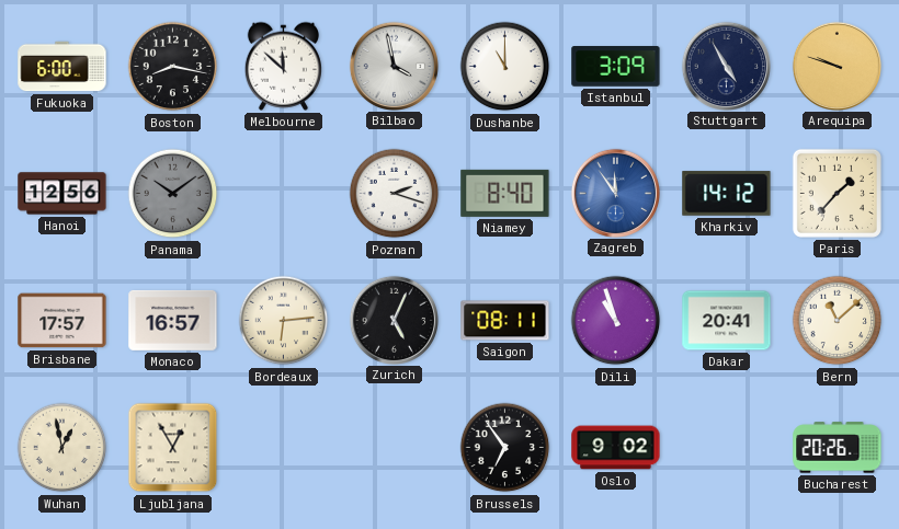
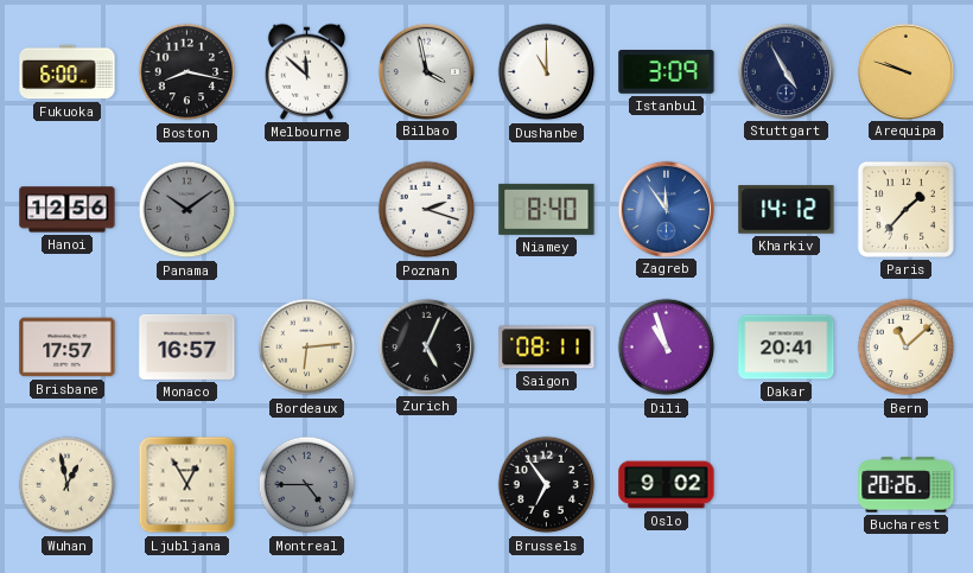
Montreal: none -> 4:45 (307, 485)
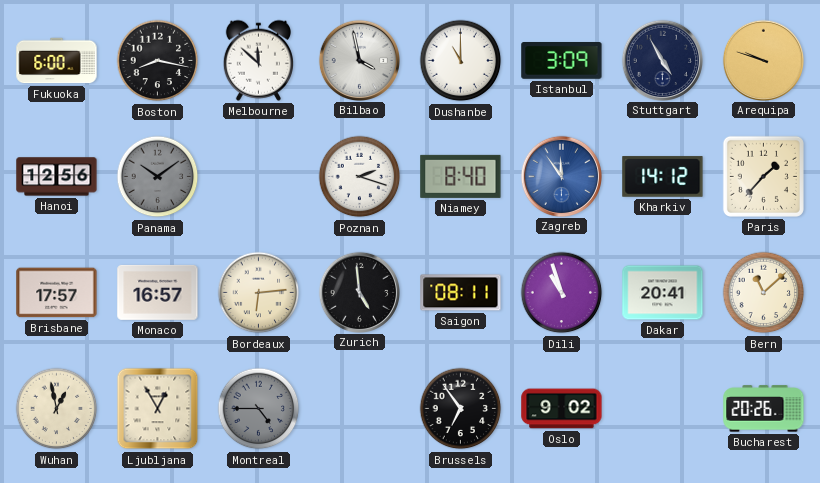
Zurich: 5:04 -> 4:59 (359, 292)
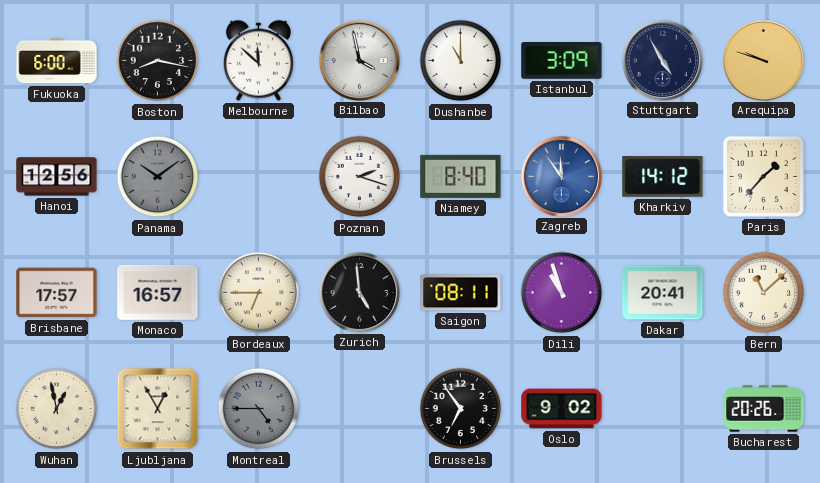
Bordeaux: 6:14 -> 6:45 (259, 293)
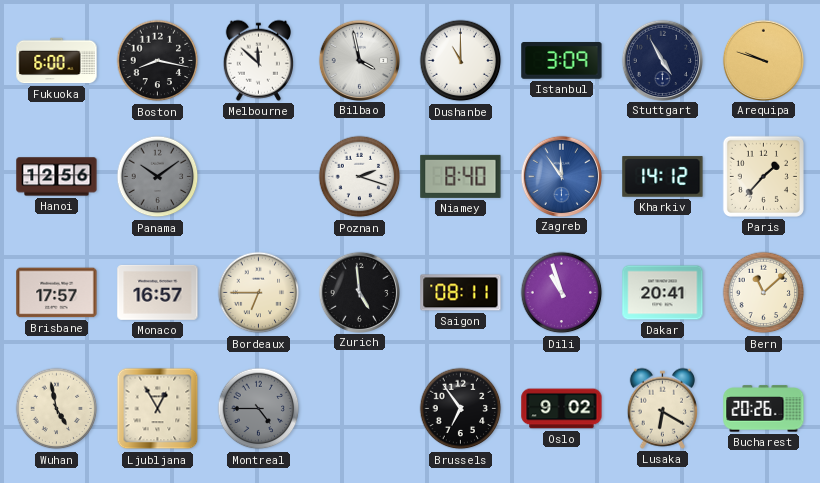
Wuhan: 12:58 -> 4:58 (57, 409)
Lusaka: none -> 6:20 (662, 408)
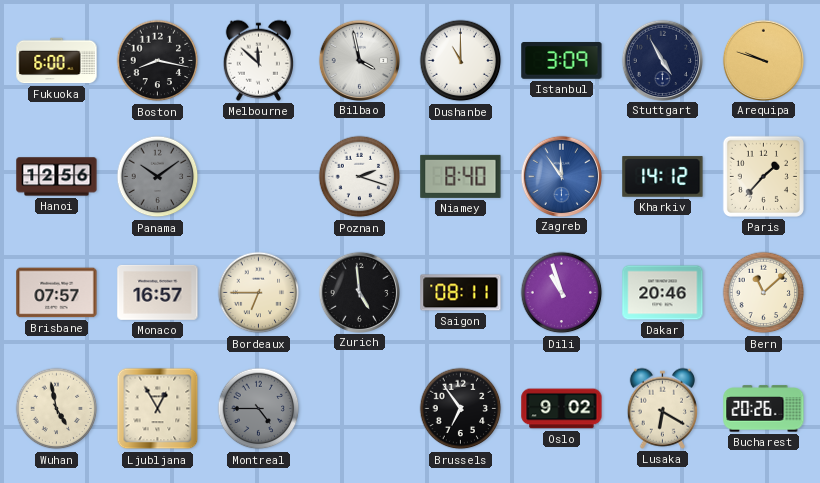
Brisbane: 17:57 -> 07:57 (57, 293)
Dakar: 20:41 -> 20:46 (663, 293)
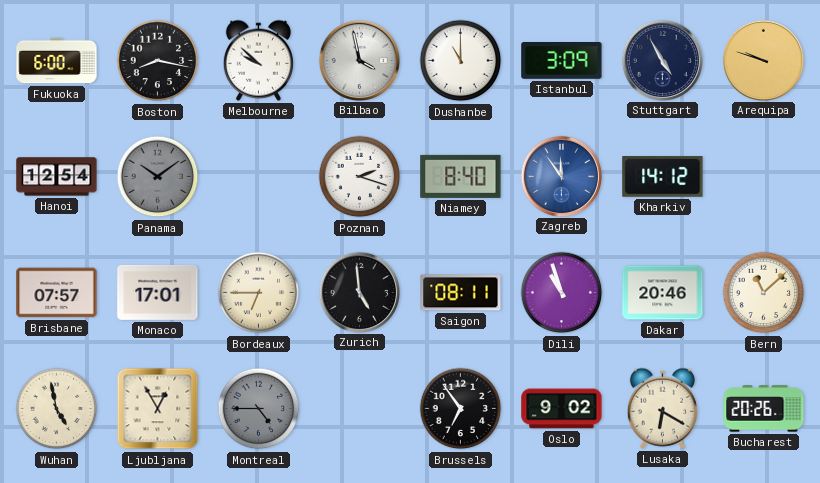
Melbourne: 11:52 -> 9:52 (258, 60)
Hanoi: 12:56 -> 12:54 (57, 177)
Paris: 1:37 -> none (763, 176)
Monaco: 16:57 -> 17:01 (158, 292)
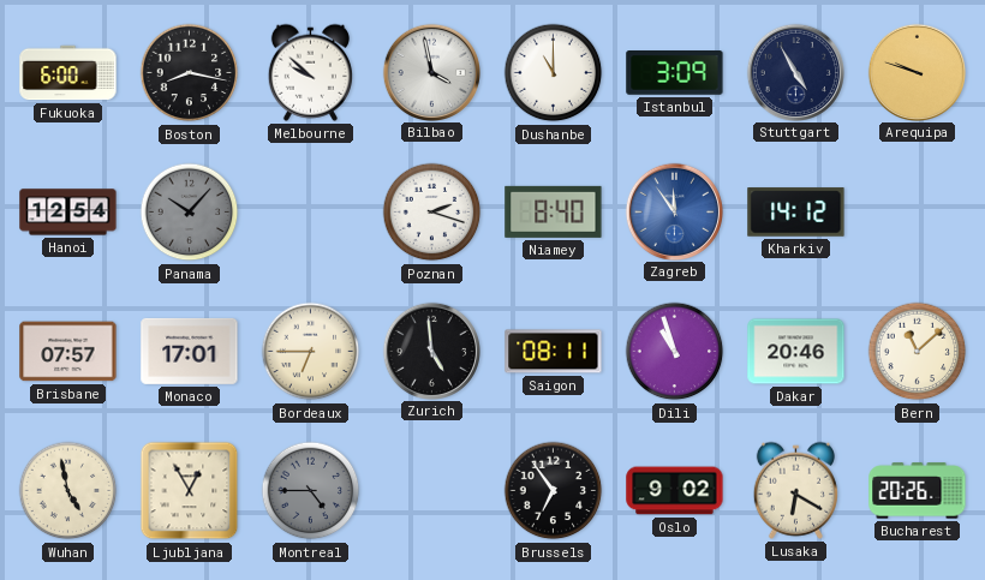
Panama: 10:09 -> 10:07 (190, 213)
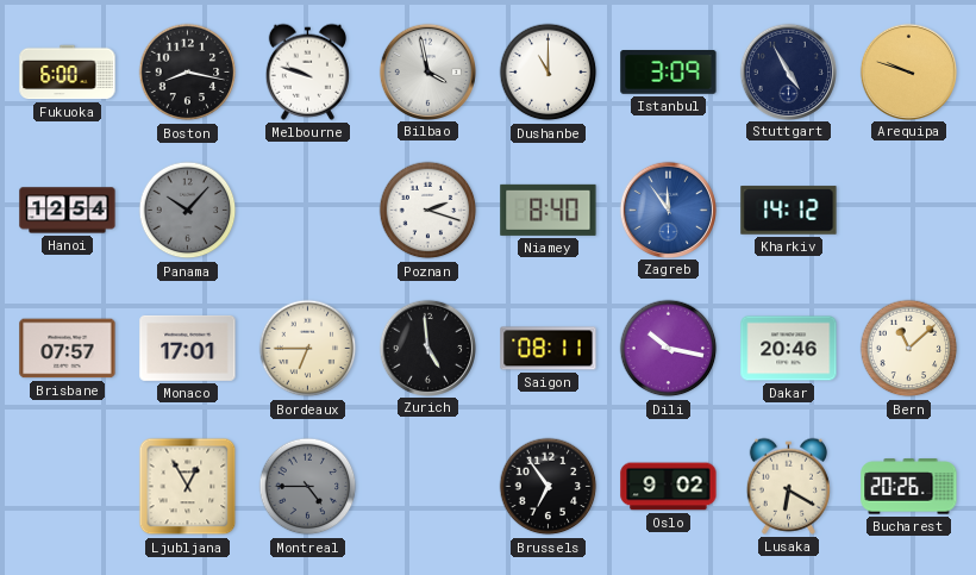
Melbourne: 9:52 -> 9:48 (307, 71)
Dili: 10:57 -> 10:17 (669, 349)
Wuhan: 4:58 -> none (68, 491)
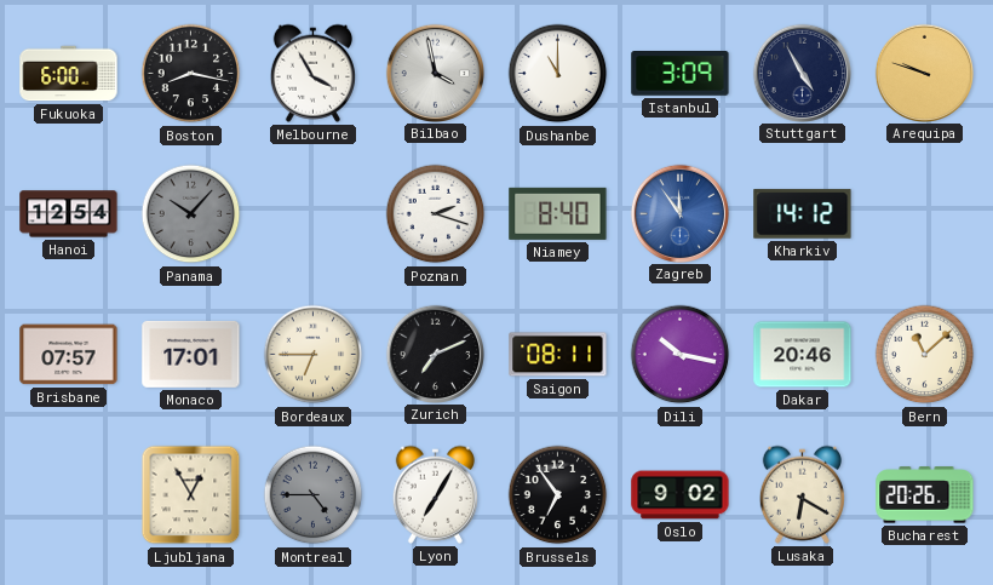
Melbourne: 9:48 -> 3:55 (312, 73)
Zurich: 4:59 -> 7:11 (435, 354)
Lyon: none -> 7:05 (435, 494)
